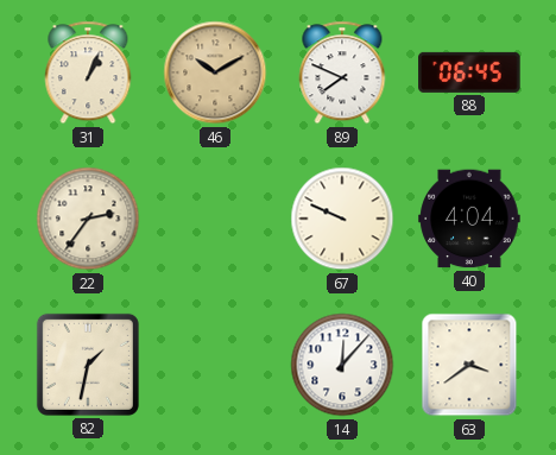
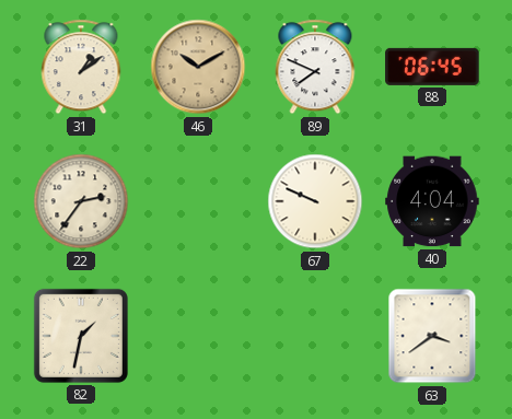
31: 1:04 -> 1:09 (81, 67)
14: 12:07 -> none (342, 365)
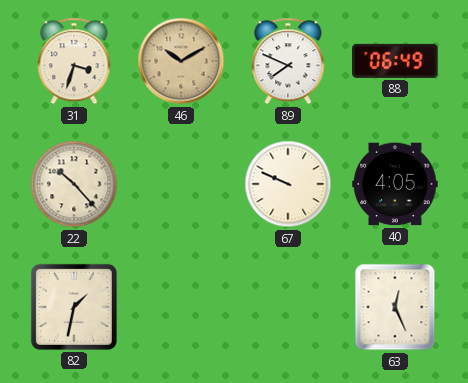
31: 1:09 -> 3:33 (74, 61)
88: 06:45 -> 06:49 (395, 61)
22: 2:36 -> 10:23 (74, 184)
40: 4:04 -> 4:05 (395, 184)
63: 3:39 -> 12:26 (395, 307)
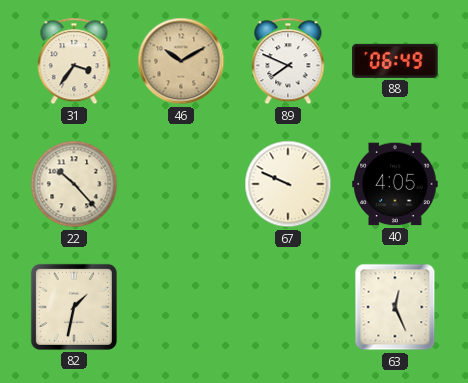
31: 3:33 -> 3:36 (74, 61)
